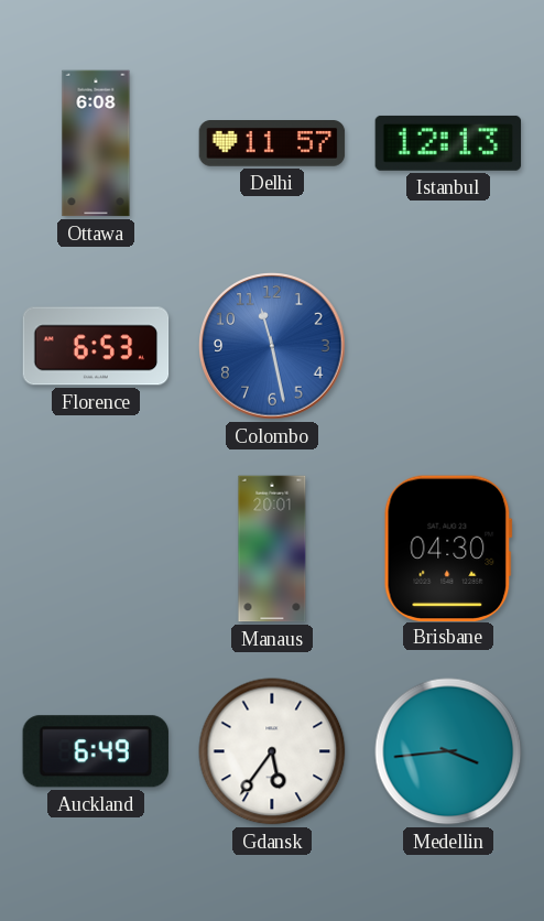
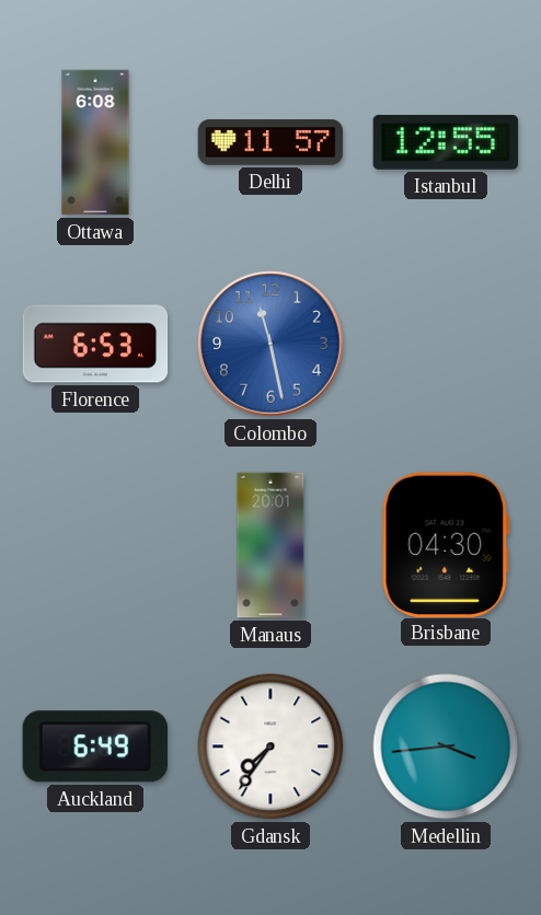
Istanbul: 12:13 -> 12:55 (446, 142)
Gdansk: 5:36 -> 7:36 (270, 746)
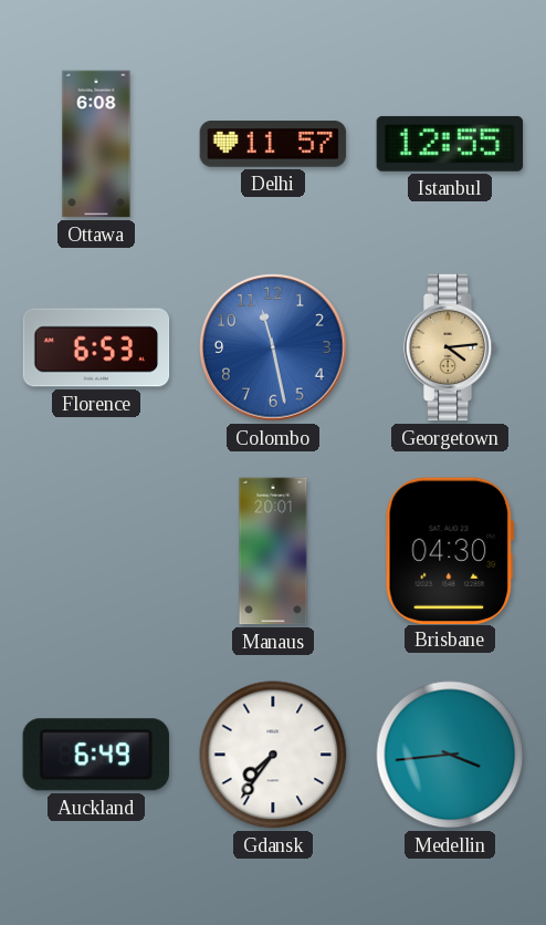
Georgetown: none -> 4:14 (450, 347)
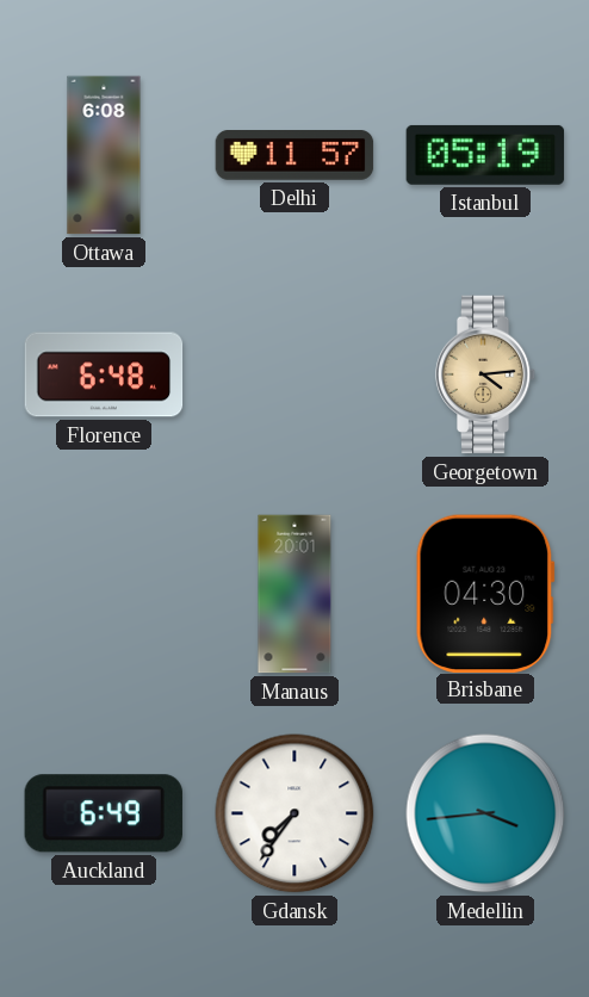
Istanbul: 12:55 -> 05:19 (485, 155)
Florence: 6:53 -> 6:48 (104, 374)
Colombo: 11:28 -> none (273, 347)
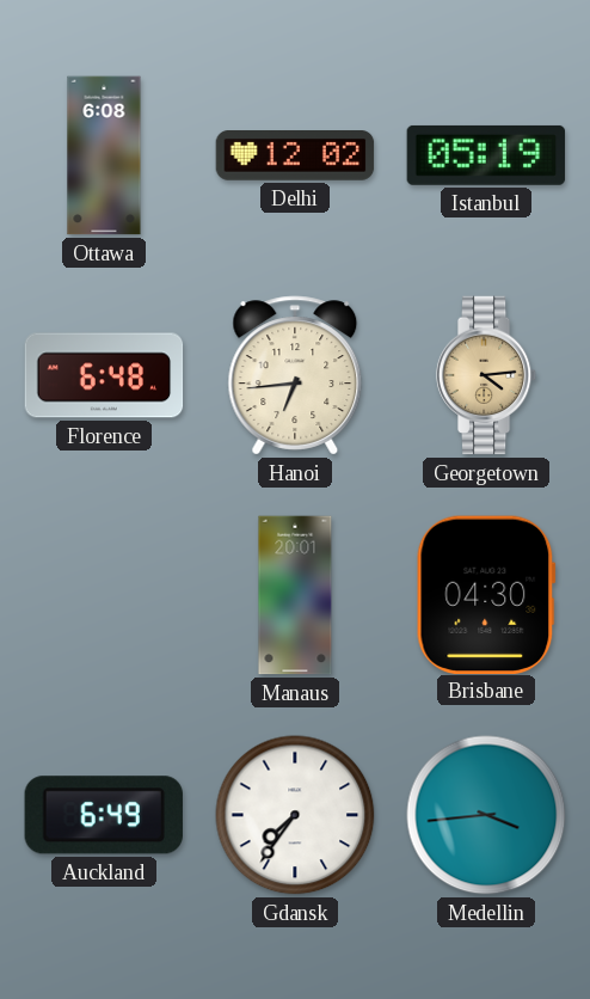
Delhi: 11:57 -> 12:02 (295, 157)
Hanoi: none -> 6:44 (295, 375)
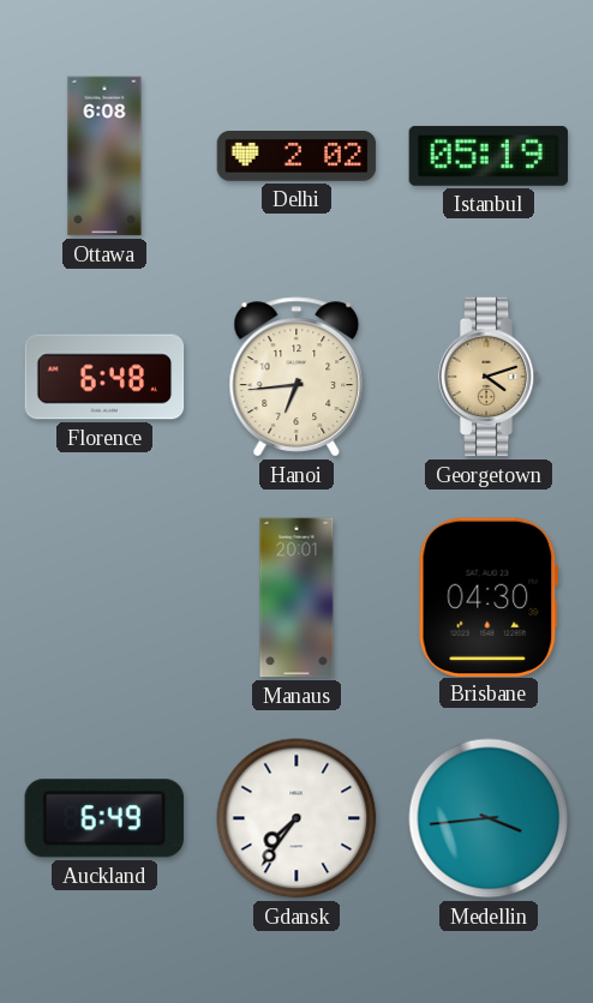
Delhi: 12:02 -> 2:02 (296, 157)
Georgetown: 4:14 -> 4:12 (489, 377)
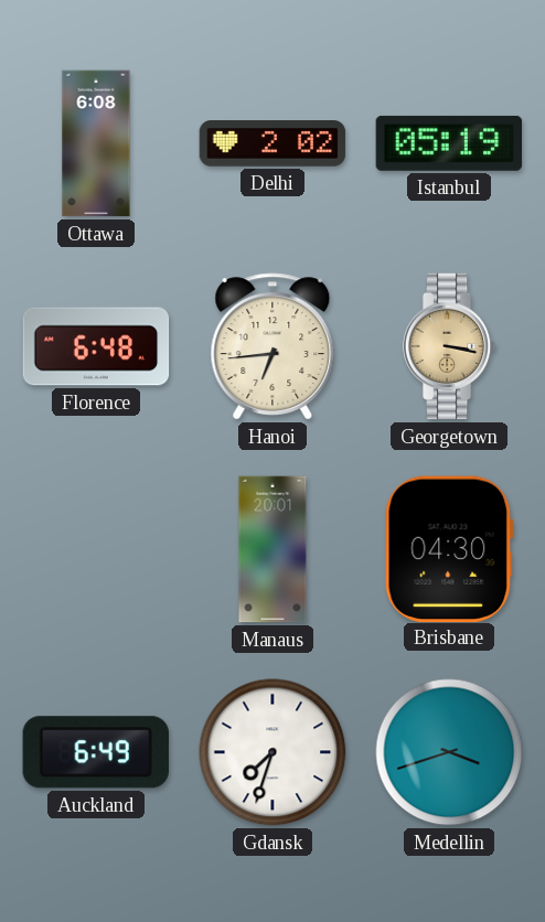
Georgetown: 4:12 -> 3:17 (449, 346)
Gdansk: 7:36 -> 7:33 (272, 752)
Medellin: 3:44 -> 3:42 (449, 752)
